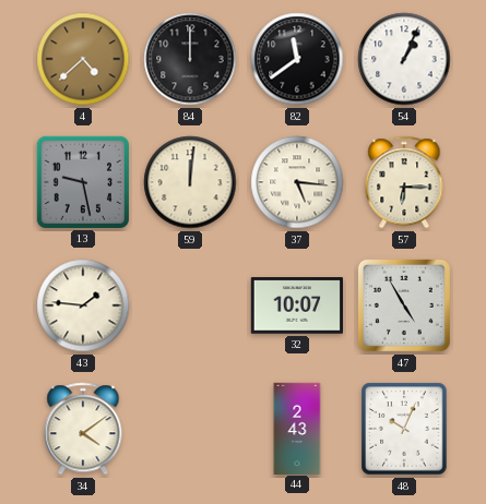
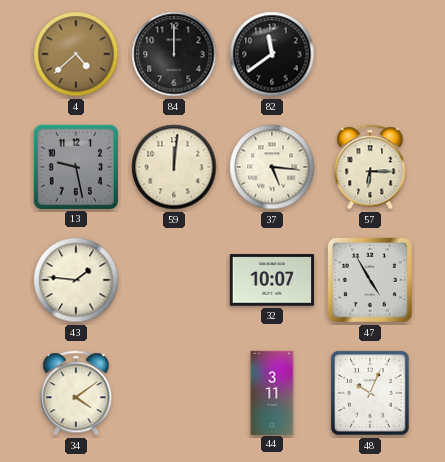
54: 1:04 -> none (404, 59)
44: 2:43 -> 3:11 (272, 392)
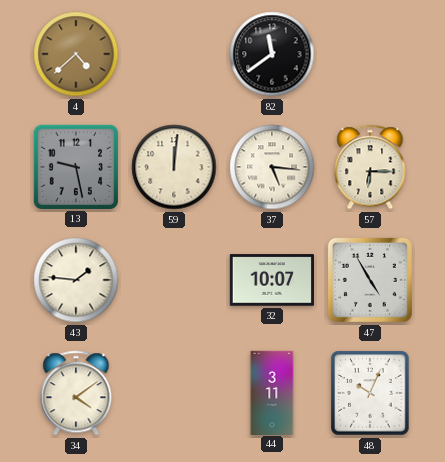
84: 12:00 -> none (174, 54)
